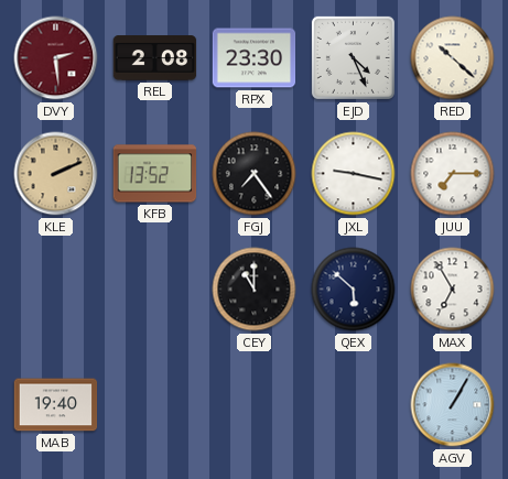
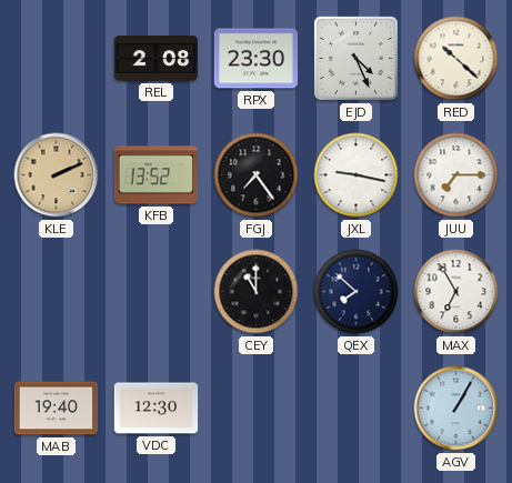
DVY: 2:29 -> none (56, 58)
QEX: 5:52 -> 7:52 (357, 292)
VDC: none -> 12:30 (157, 409)
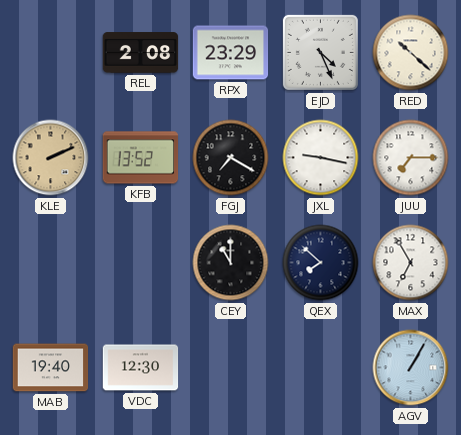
RPX: 23:30 -> 23:29 (231, 53)
FGJ: 7:24 -> 7:20 (231, 158)
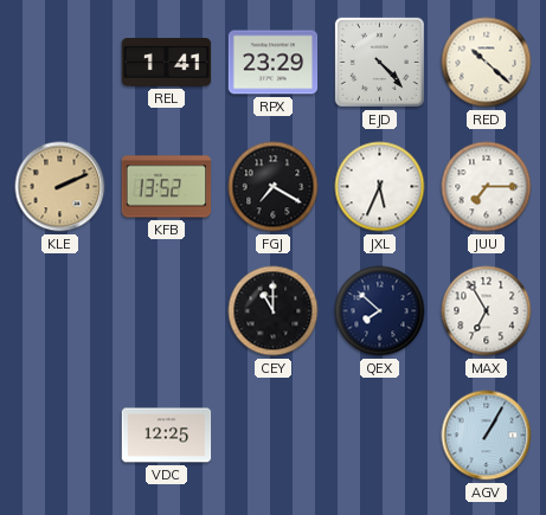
REL: 2:08 -> 1:41 (167, 63)
EJD: 4:26 -> 4:23 (379, 62)
JXL: 9:17 -> 5:34 (380, 187)
MAB: 19:40 -> none (51, 368)
VDC: 12:30 -> 12:25 (167, 436)
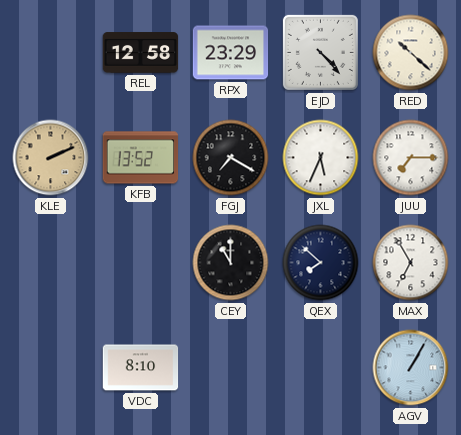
REL: 1:41 -> 12:58 (141, 53)
VDC: 12:25 -> 8:10 (141, 368)
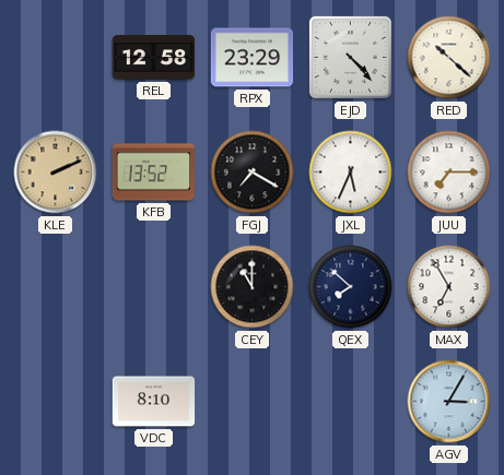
AGV: 1:05 -> 3:05 (449, 402)
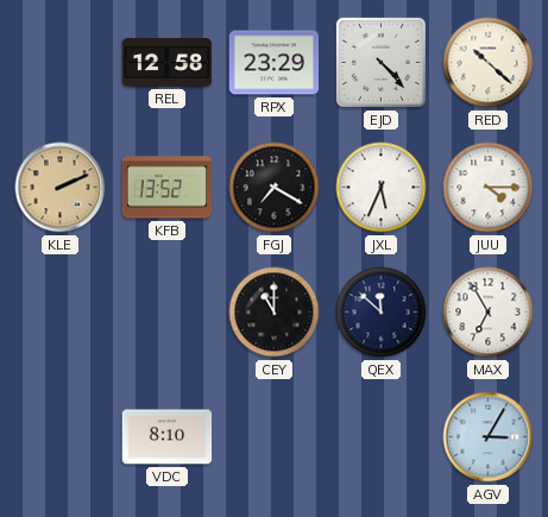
JUU: 7:15 -> 4:15 (489, 188)
QEX: 7:52 -> 11:52 (382, 313)
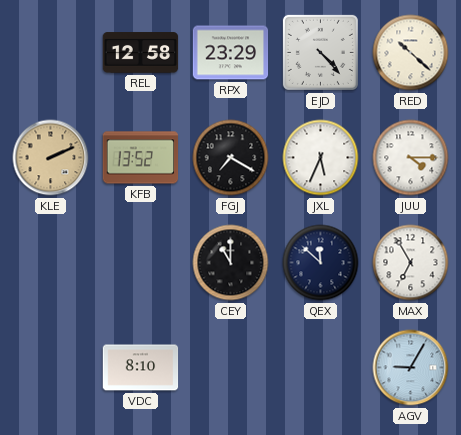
AGV: 3:05 -> 9:05 (411, 368)
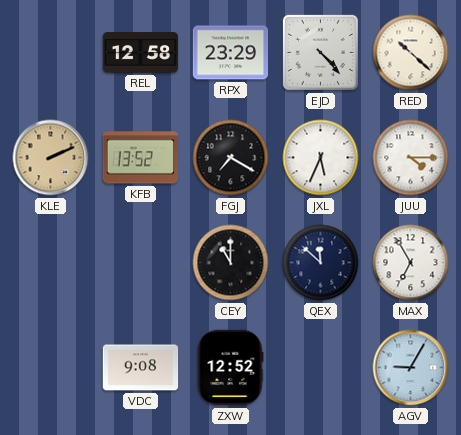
VDC: 8:10 -> 9:08 (141, 368)
ZXW: none -> 12:52 (230, 368)
